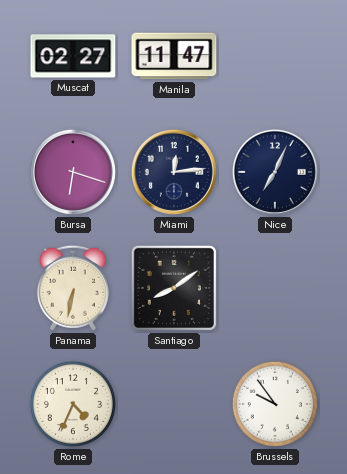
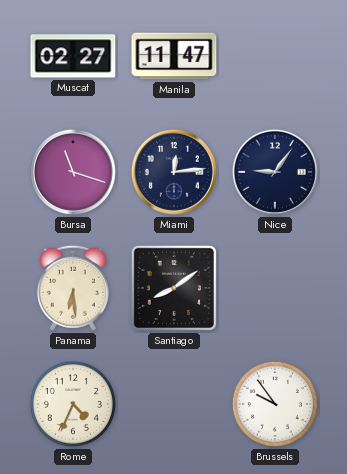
Bursa: 6:18 -> 11:18 (73, 172)
Nice: 7:04 -> 9:06 (275, 172)
Panama: 6:32 -> 6:29 (73, 288)
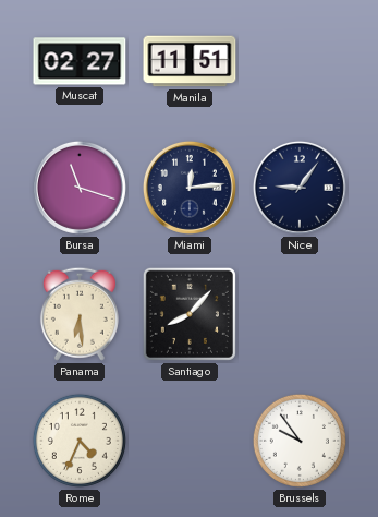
Manila: 11:47 -> 11:51 (190, 61)
Santiago: 8:09 -> 8:07 (190, 314)
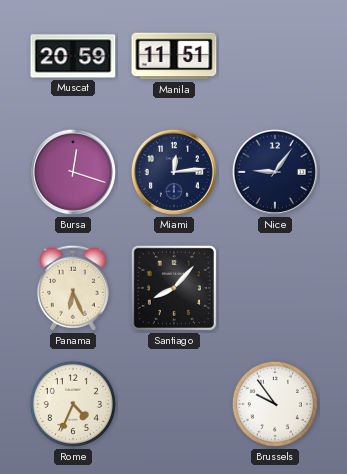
Muscat: 02:27 -> 20:59 (73, 56)
Bursa: 11:18 -> 12:18 (73, 172)
Panama: 6:29 -> 6:26 (73, 288)
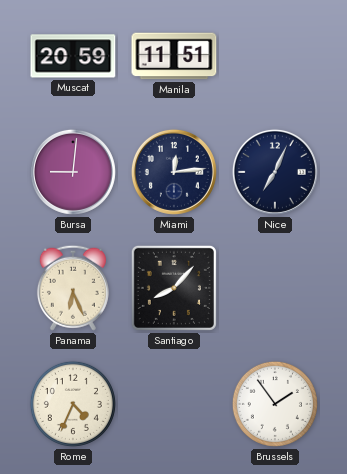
Bursa: 12:18 -> 9:01 (73, 172)
Nice: 9:06 -> 7:04 (275, 172)
Brussels: 9:54 -> 1:54 (275, 404)
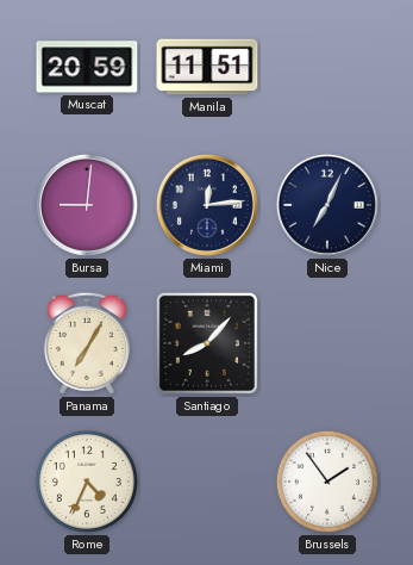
Panama: 6:26 -> 7:05 (87, 343)
